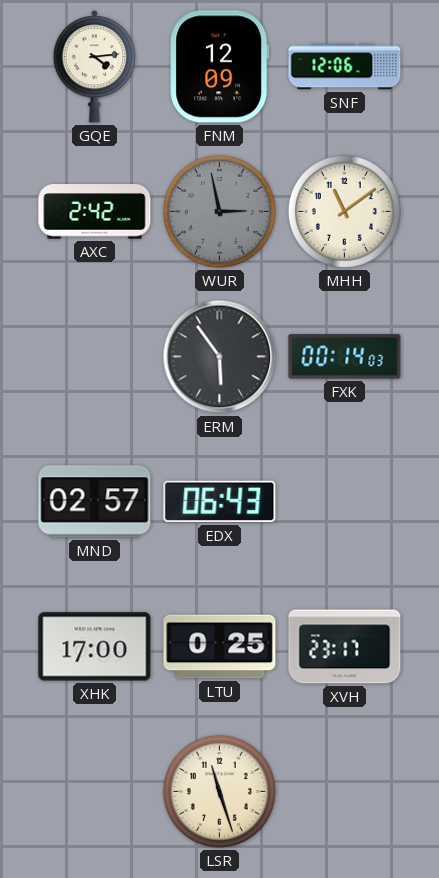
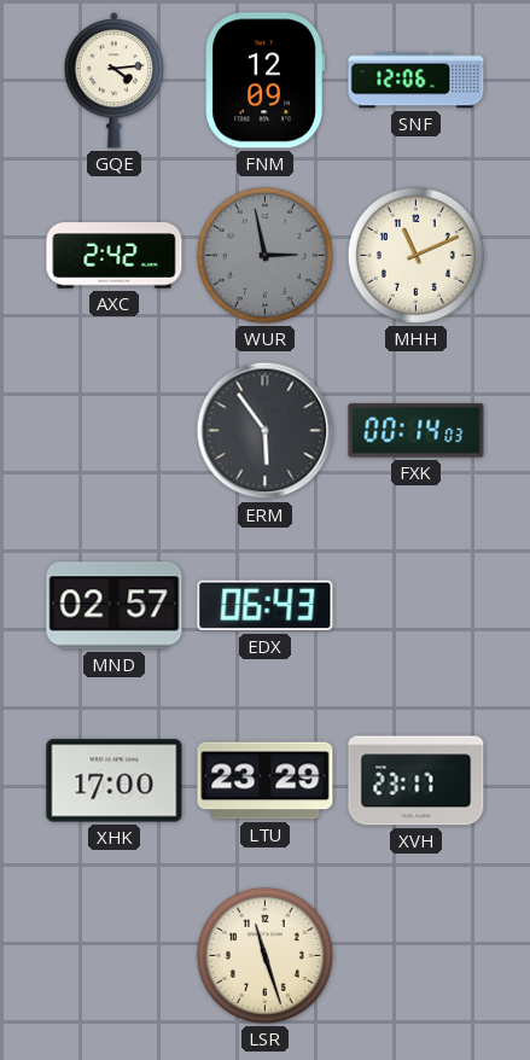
MHH: 11:09 -> 11:11 (415, 255)
LTU: 0:25 -> 23:29 (266, 781)
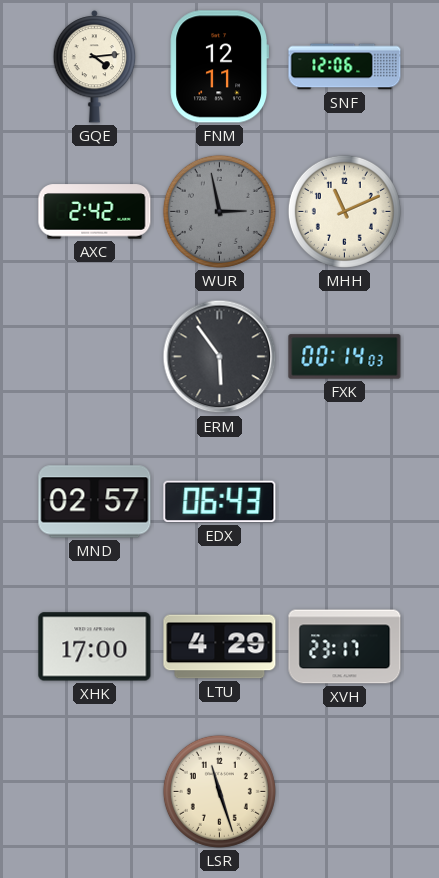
FNM: 12:09 -> 12:11 (219, 67)
LTU: 23:29 -> 4:29 (220, 647)
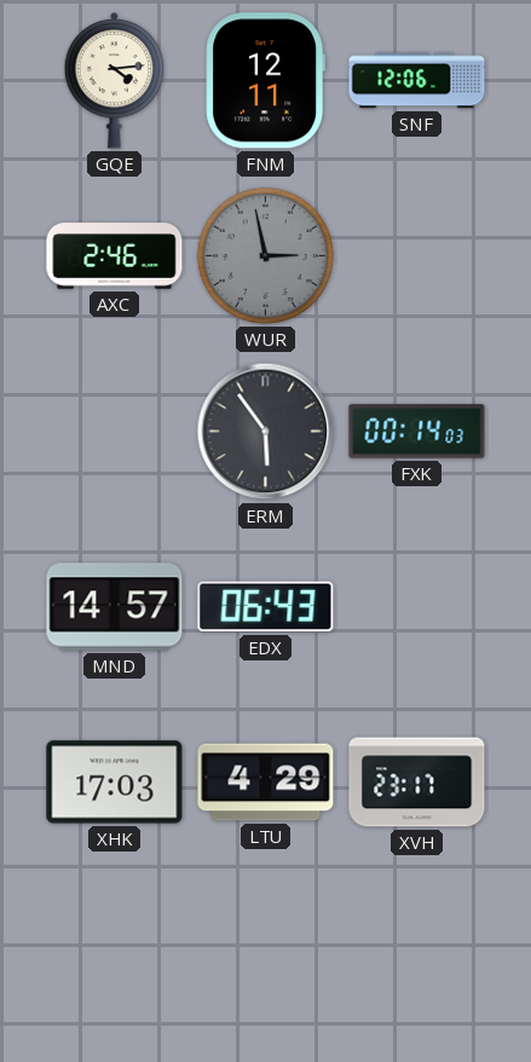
AXC: 2:42 -> 2:46 (115, 256)
MHH: 11:11 -> none (344, 211)
MND: 02:57 -> 14:57 (115, 607)
XHK: 17:00 -> 17:03 (115, 783)
LSR: 11:27 -> none (219, 791)
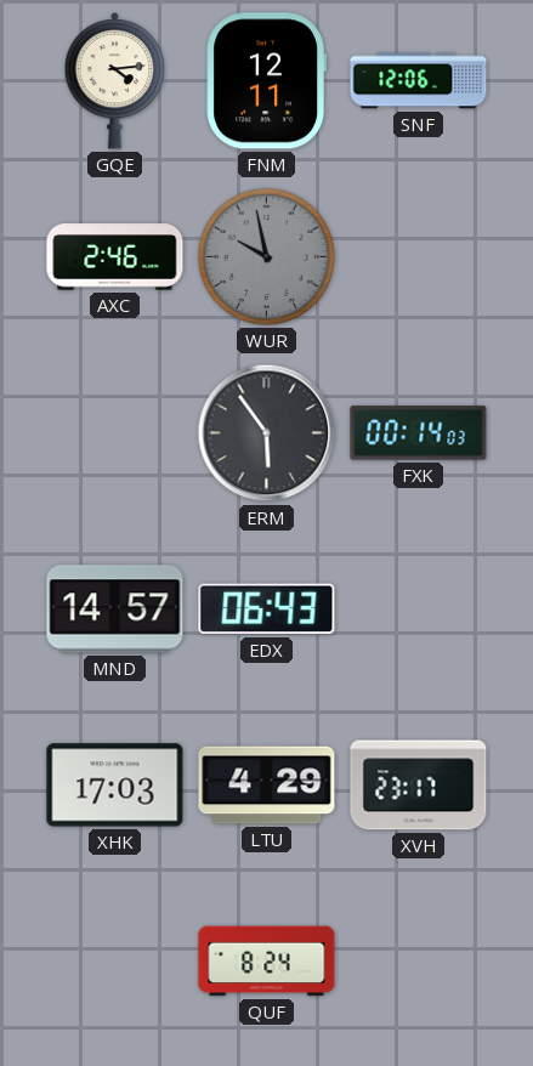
WUR: 2:58 -> 9:58 (266, 256)
QUF: none -> 8:24 (267, 962)
